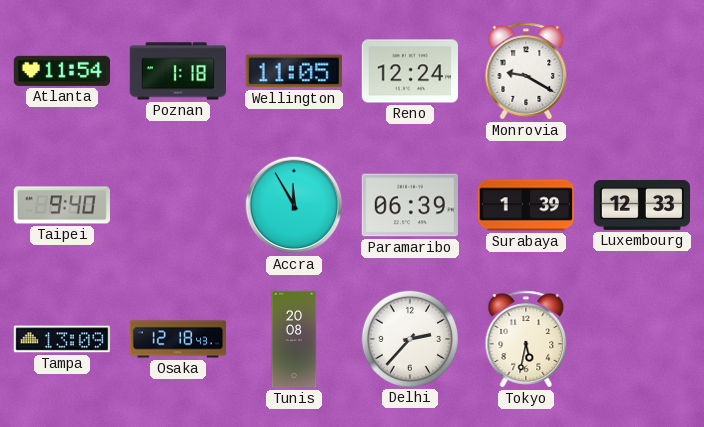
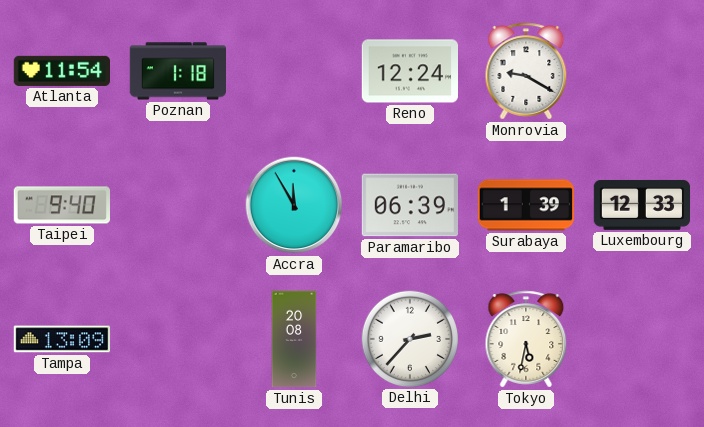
Wellington: 11:05 -> none (294, 71)
Osaka: 12:18 -> none (178, 339)
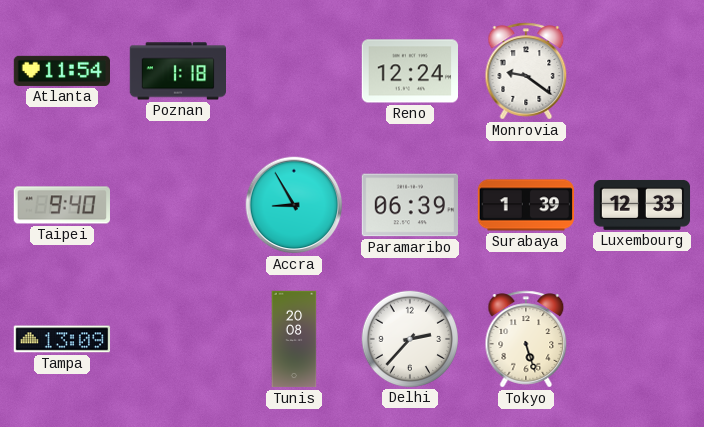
Monrovia: 9:20 -> 9:21 (526, 71)
Accra: 11:55 -> 8:55 (294, 205)
Tokyo: 5:32 -> 5:27 (526, 339)
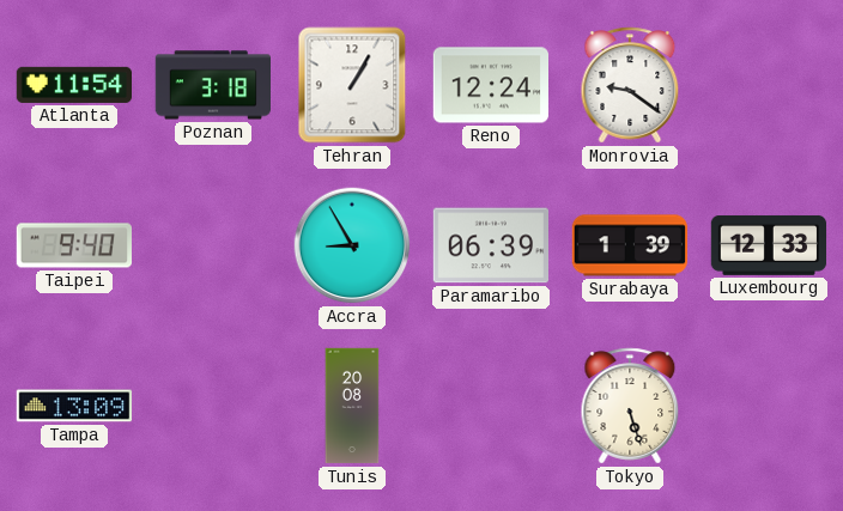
Poznan: 1:18 -> 3:18 (212, 85)
Tehran: none -> 1:05 (352, 85)
Delhi: 2:37 -> none (409, 338)
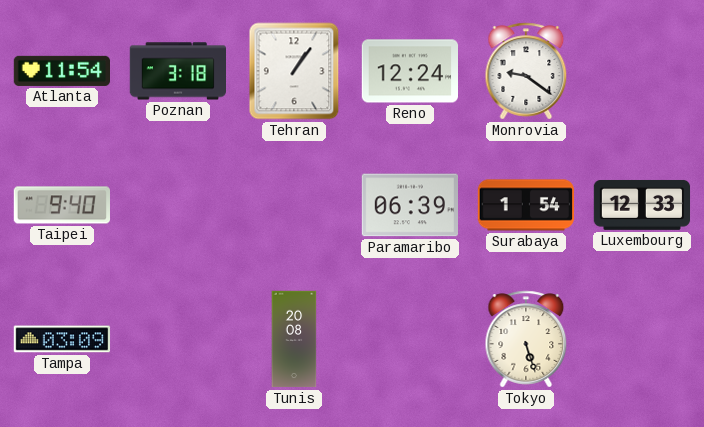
Tehran: 1:05 -> 1:06 (294, 71)
Accra: 8:55 -> none (352, 245)
Surabaya: 1:39 -> 1:54 (525, 205)
Tampa: 13:09 -> 03:09 (62, 339)
